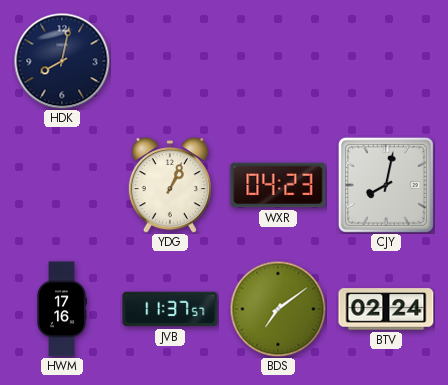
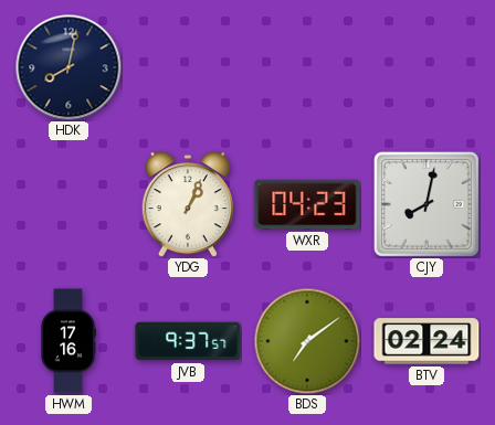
JVB: 11:37 -> 9:37 (188, 341)
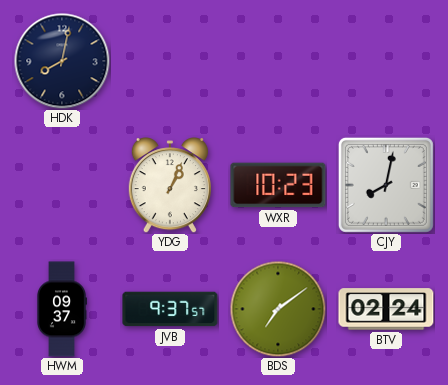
WXR: 04:23 -> 10:23 (278, 185)
HWM: 17:16 -> 09:37 (62, 309)
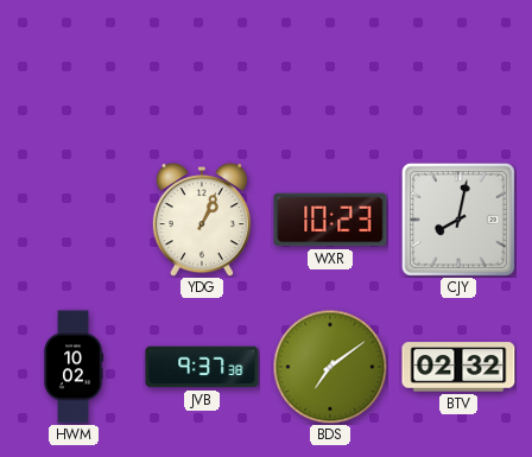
HDK: 8:02 -> none (62, 61)
HWM: 09:37 -> 10:02 (74, 367)
JVB: 9:37:57 -> 9:37:38 (202, 367)
BTV: 02:24 -> 02:32 (458, 367)
